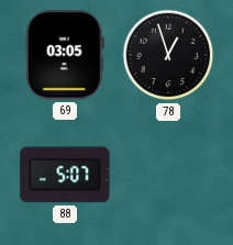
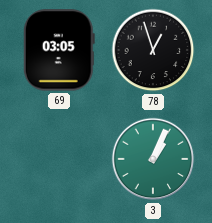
88: 5:07 -> none (65, 175)
3: none -> 1:04 (153, 159)
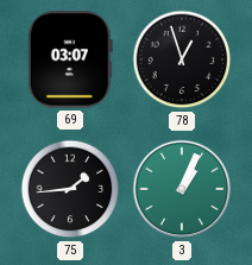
69: 03:05 -> 03:07 (70, 59)
75: none -> 1:44 (70, 189)
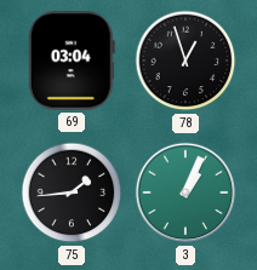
69: 03:07 -> 03:04 (72, 61)
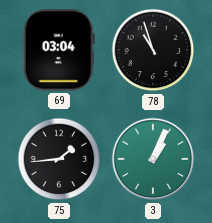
78: 12:57 -> 10:57 (153, 50)
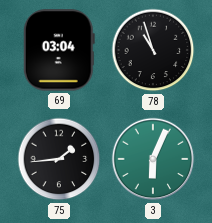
3: 1:04 -> 6:04 (153, 159)
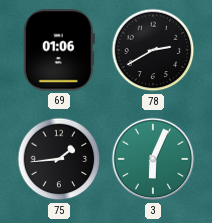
69: 03:04 -> 01:06 (59, 50)
78: 10:57 -> 2:40 (153, 50)
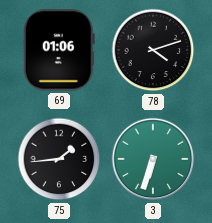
78: 2:40 -> 4:12 (153, 50)
3: 6:04 -> 6:33 (153, 159)
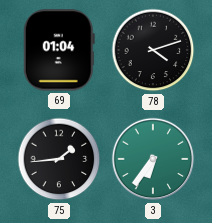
69: 01:06 -> 01:04 (59, 50)
3: 6:33 -> 6:36 (153, 159)
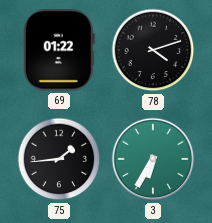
69: 01:04 -> 01:22 (59, 50)
3: 6:36 -> 6:35 (153, 159)
